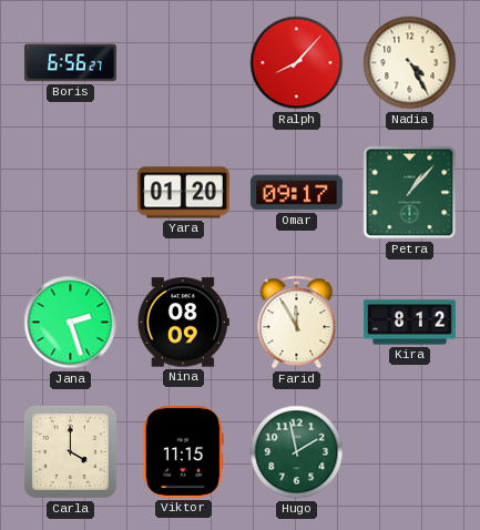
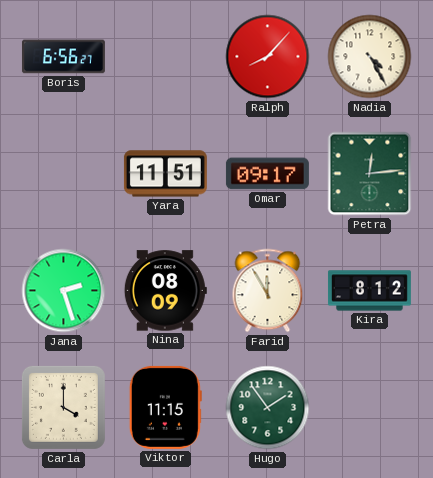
Yara: 01:20 -> 11:51 (165, 174)
Petra: 1:07 -> 12:14 (370, 174)
Hugo: 1:58 -> 1:54 (268, 408)
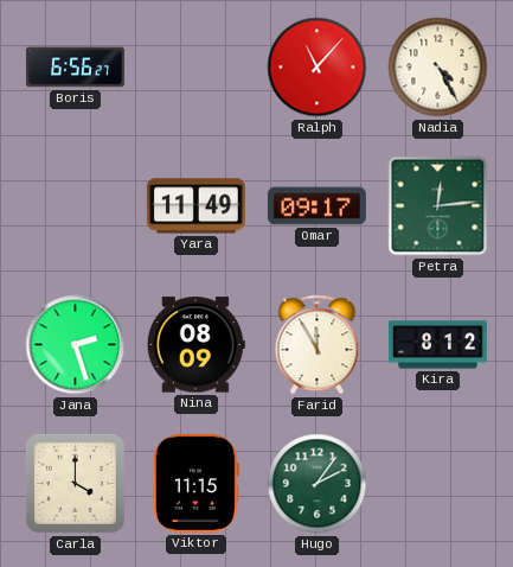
Ralph: 8:07 -> 11:07 (318, 68)
Yara: 11:51 -> 11:49 (195, 206)
Hugo: 1:54 -> 2:06 (318, 484)
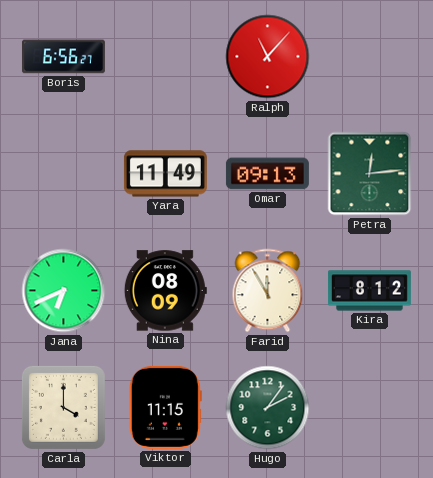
Nadia: 4:25 -> none (438, 68)
Omar: 09:17 -> 09:13 (267, 174)
Jana: 2:27 -> 6:41 (64, 291)
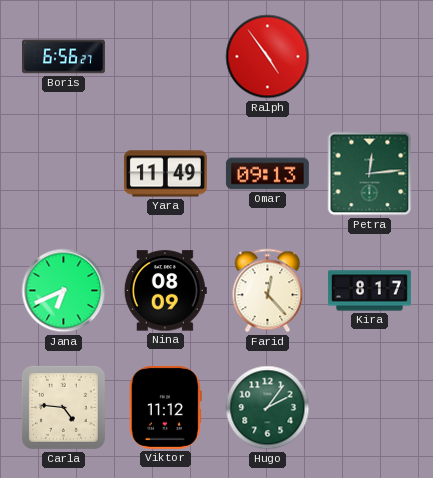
Ralph: 11:07 -> 4:54 (268, 57)
Farid: 11:55 -> 12:23 (268, 291)
Kira: 8:12 -> 8:17 (369, 291)
Carla: 4:00 -> 4:46 (63, 407)
Viktor: 11:15 -> 11:12 (165, 407)
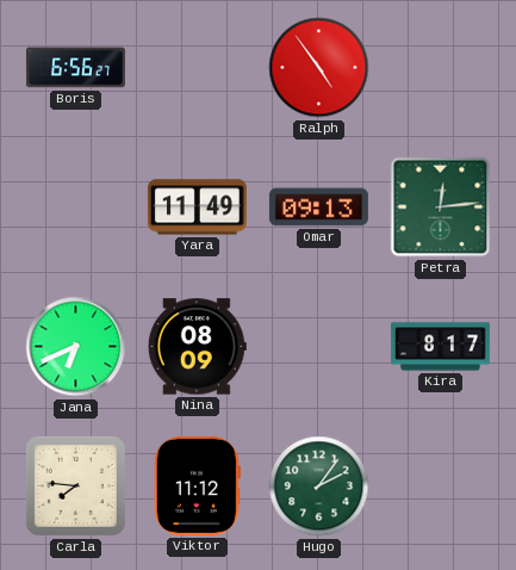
Farid: 12:23 -> none (268, 291)
Carla: 4:46 -> 7:46 (75, 485)
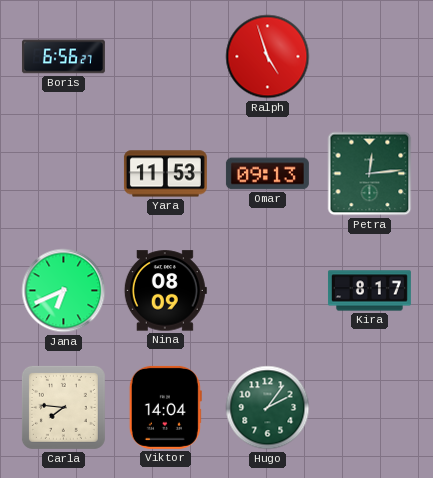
Ralph: 4:54 -> 4:57 (268, 57)
Yara: 11:49 -> 11:53 (165, 174)
Viktor: 11:12 -> 14:04 (165, 407)
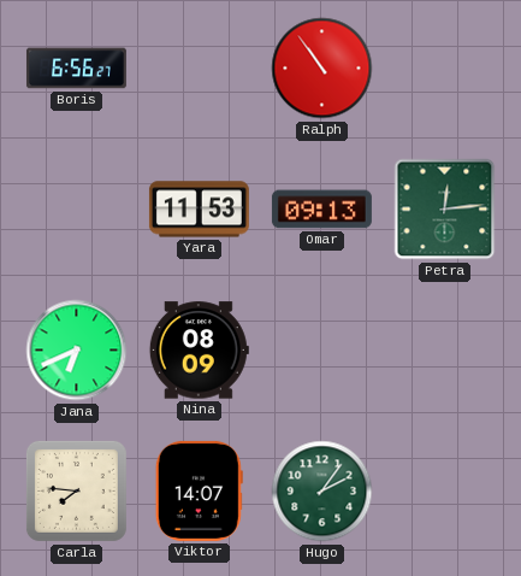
Ralph: 4:57 -> 10:54 (322, 69)
Kira: 8:17 -> none (369, 291)
Viktor: 14:04 -> 14:07 (199, 490)
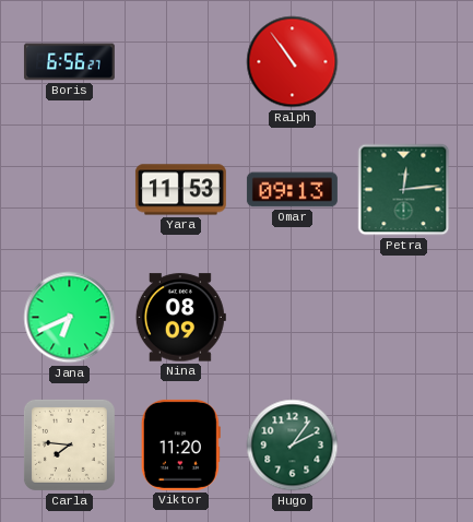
Viktor: 14:07 -> 11:20 (180, 444)
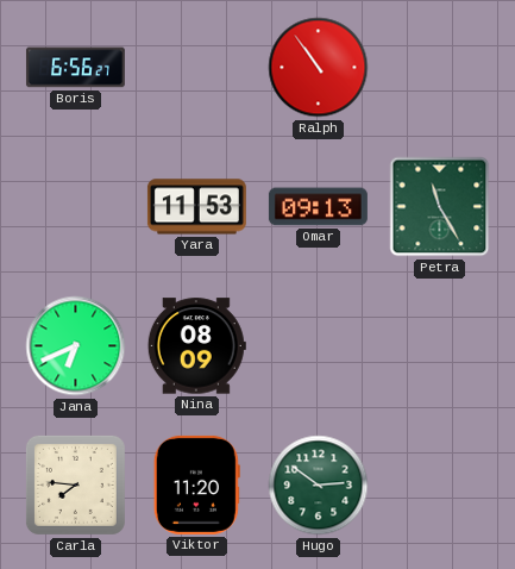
Petra: 12:14 -> 11:25 (440, 207)
Hugo: 2:06 -> 2:51 (319, 486)
